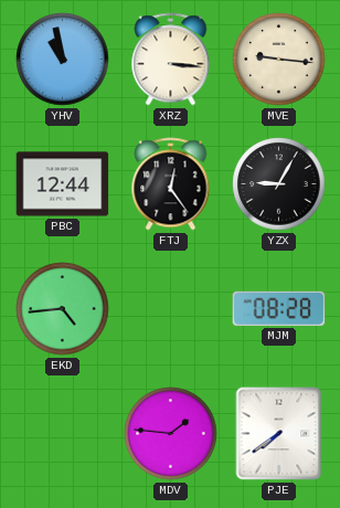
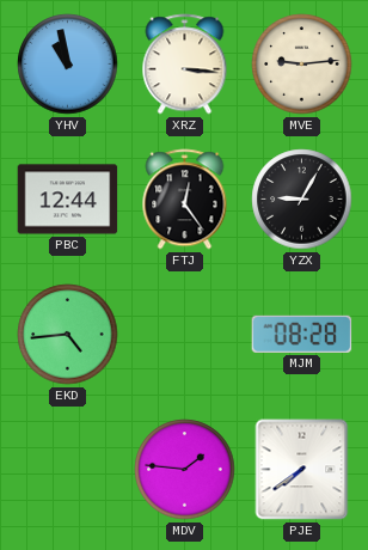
MVE: 9:16 -> 9:14 (302, 65)
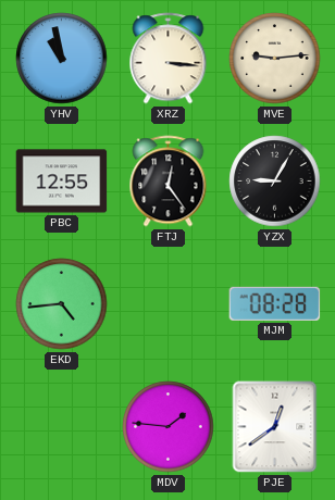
PBC: 12:44 -> 12:55 (62, 182)
PJE: 7:39 -> 12:39 (275, 427)
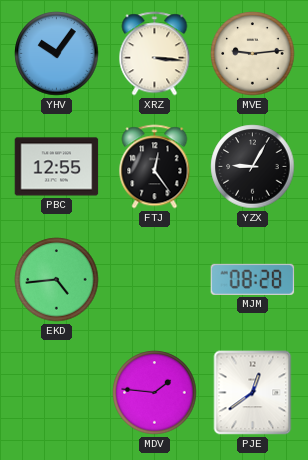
YHV: 10:58 -> 10:06 (57, 54)
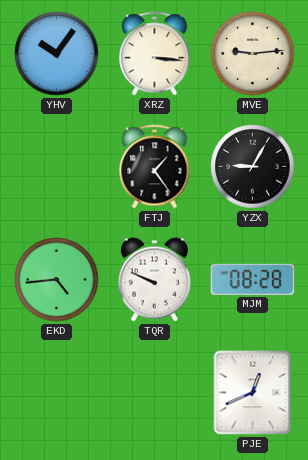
PBC: 12:55 -> none (57, 167)
FTJ: 12:24 -> 1:24 (155, 167)
TQR: none -> 9:49 (154, 280)
MDV: 1:46 -> none (155, 393)
PJE: 12:39 -> 12:41 (253, 393)
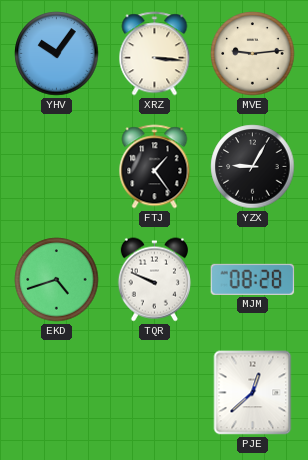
EKD: 4:44 -> 4:42 (57, 280)
PJE: 12:41 -> 12:38 (253, 393)
